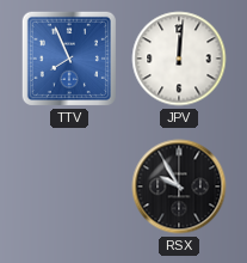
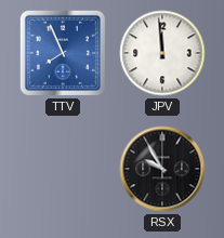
JPV: 12:01 -> 11:59 (162, 53)
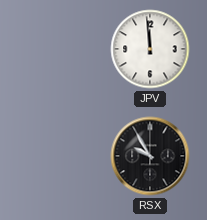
TTV: 7:56 -> none (63, 53)
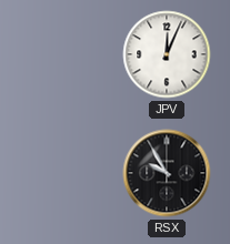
JPV: 11:59 -> 12:04 (167, 54)
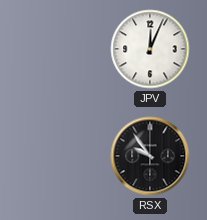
RSX: 9:55 -> 9:54 (150, 156)
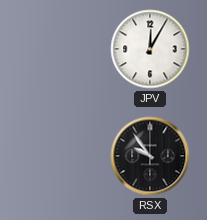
JPV: 12:04 -> 12:05 (150, 49)
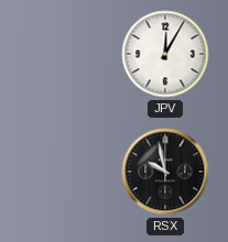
RSX: 9:54 -> 9:58 (165, 172)
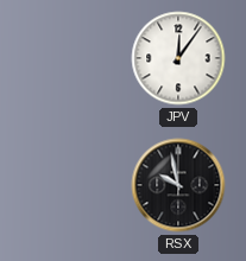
JPV: 12:05 -> 12:06 (178, 58)
